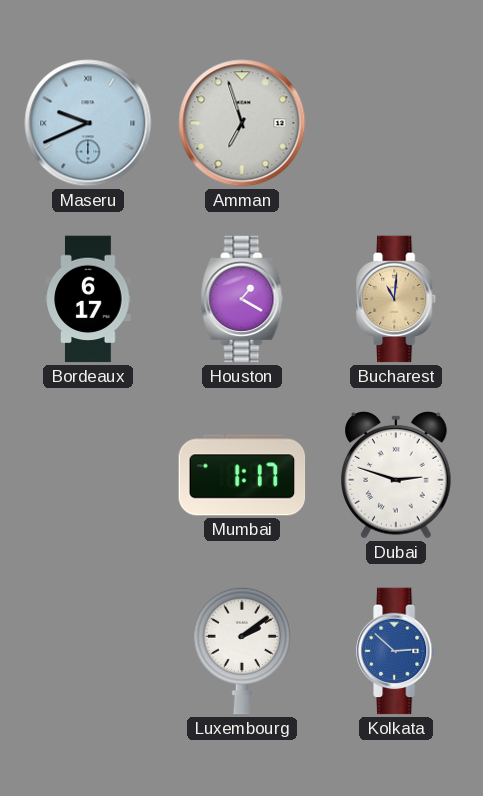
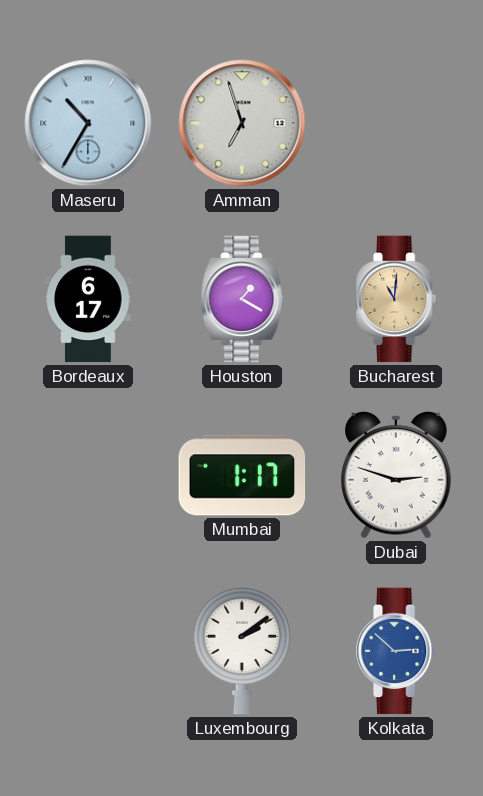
Maseru: 9:41 -> 10:35 (88, 123)
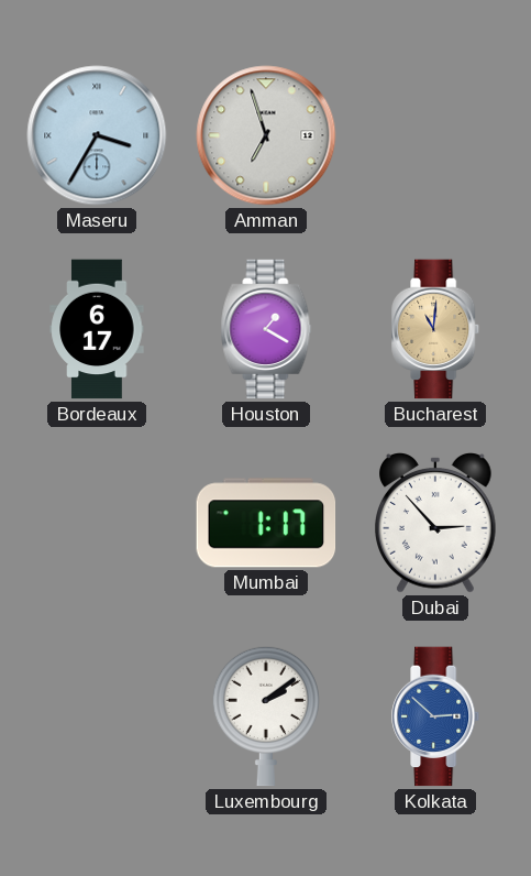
Maseru: 10:35 -> 3:35 (97, 135)
Dubai: 2:48 -> 2:53 (436, 524)
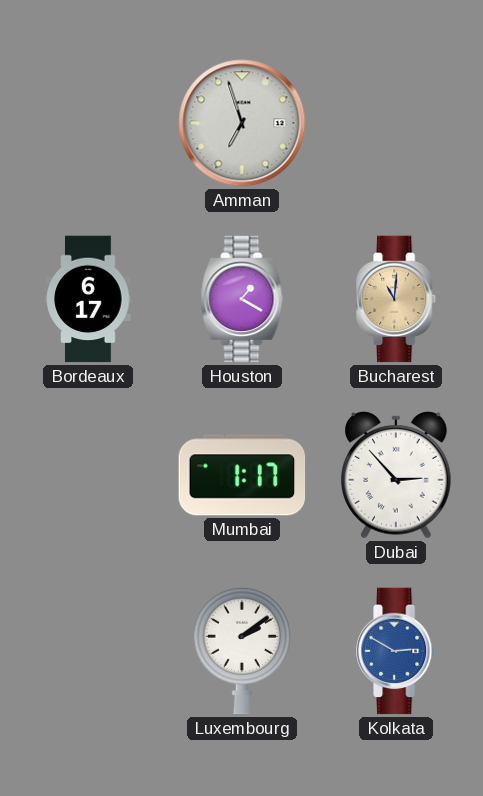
Maseru: 3:35 -> none (97, 135)
Kolkata: 2:52 -> 2:50 (397, 651)
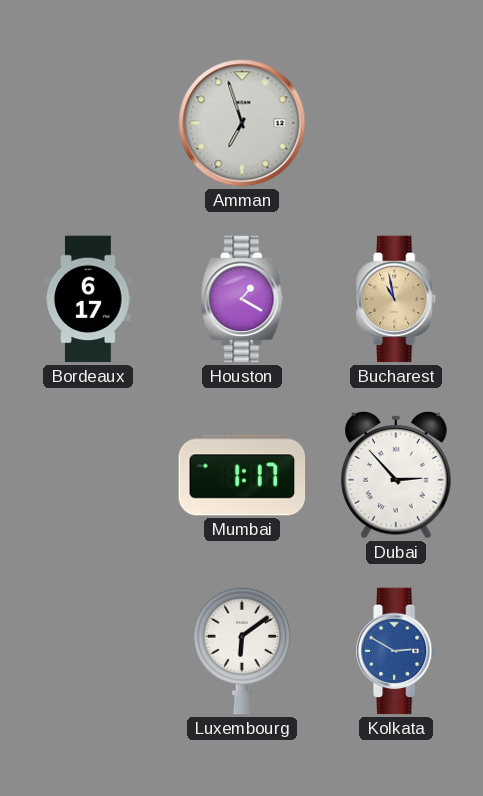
Bucharest: 11:01 -> 10:58 (397, 299)
Luxembourg: 2:09 -> 6:09 (242, 651)
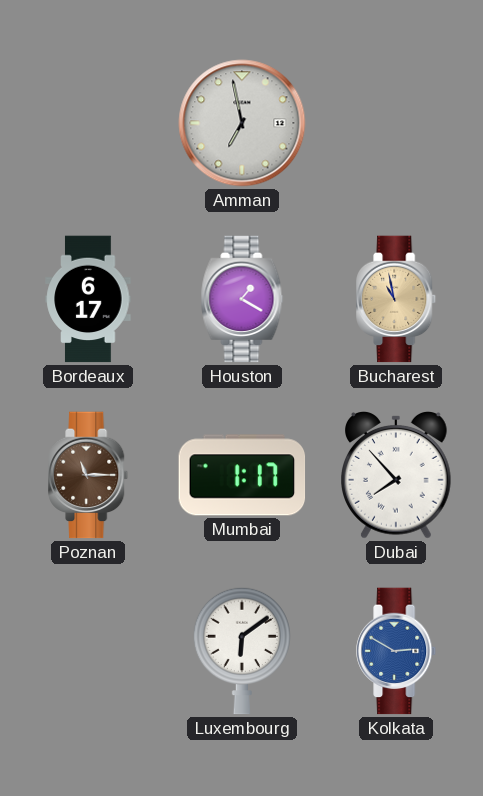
Amman: 6:57 -> 6:58 (242, 123)
Poznan: none -> 11:15 (89, 475)
Dubai: 2:53 -> 7:53 (397, 476)
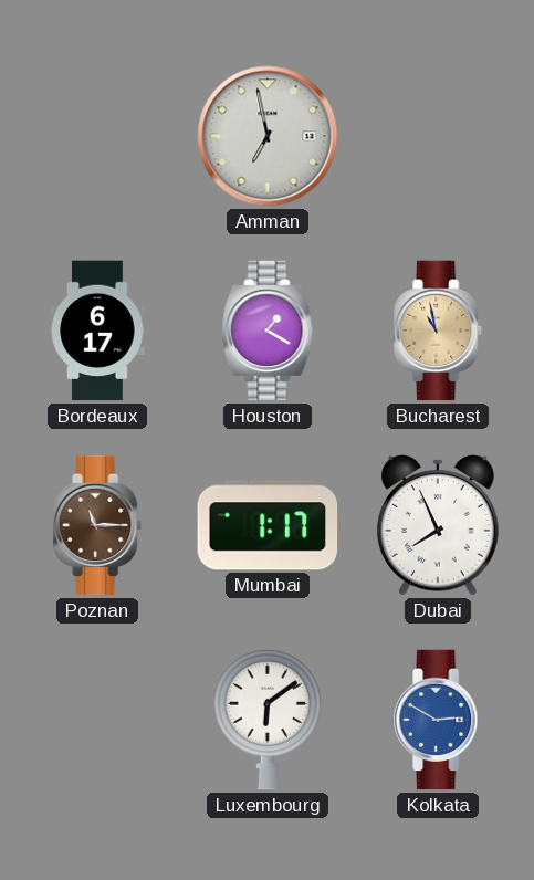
Dubai: 7:53 -> 7:56 (439, 526)
